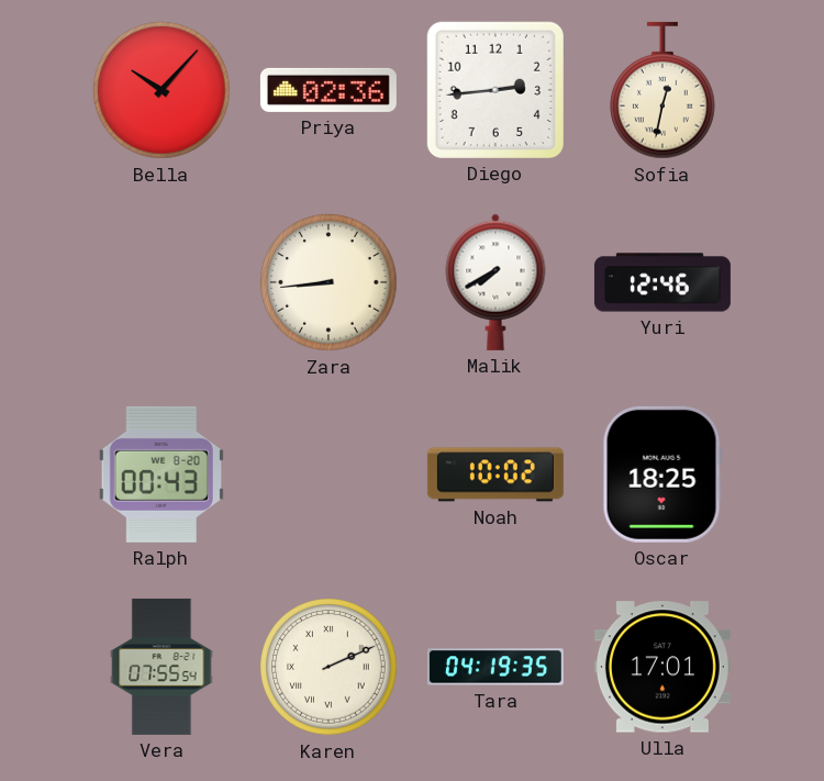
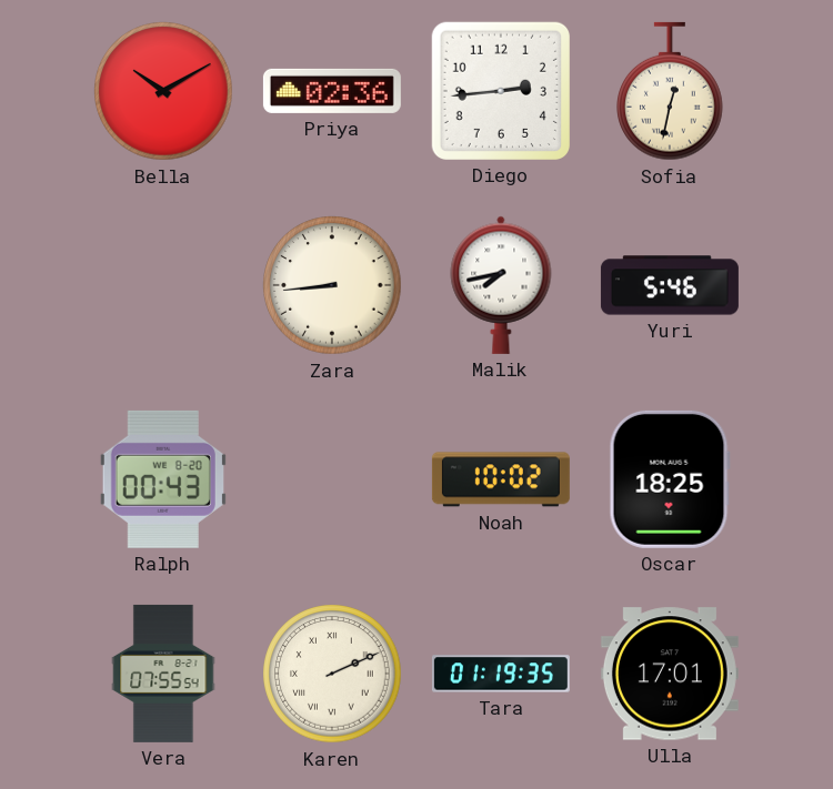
Bella: 10:07 -> 10:10 (163, 91)
Malik: 7:40 -> 7:43 (501, 285)
Yuri: 12:46 -> 5:46 (670, 285)
Tara: 04:19 -> 01:19 (501, 674)
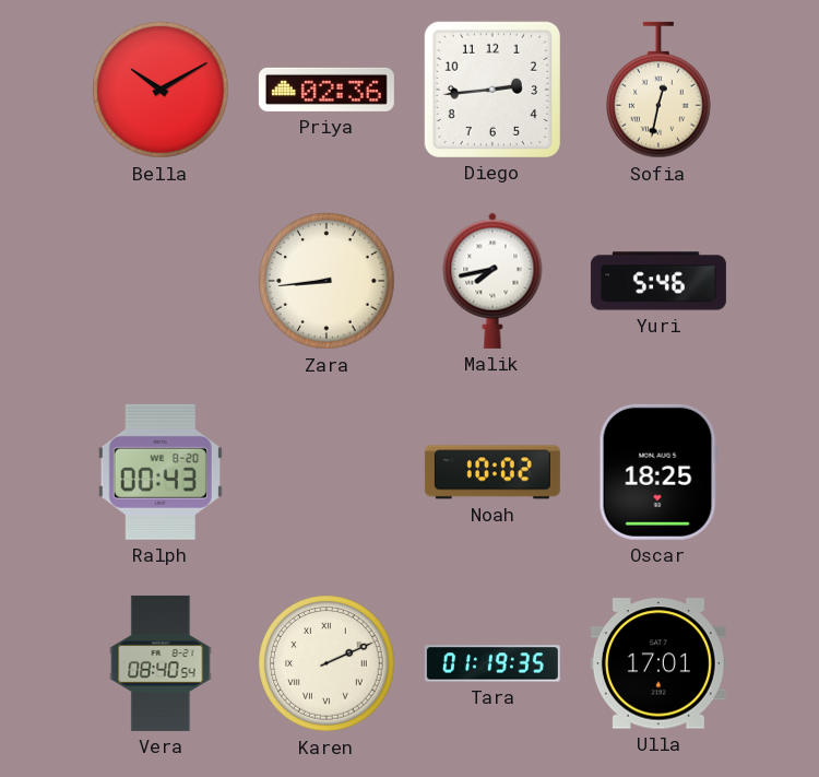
Vera: 07:55 -> 08:40 (161, 663)
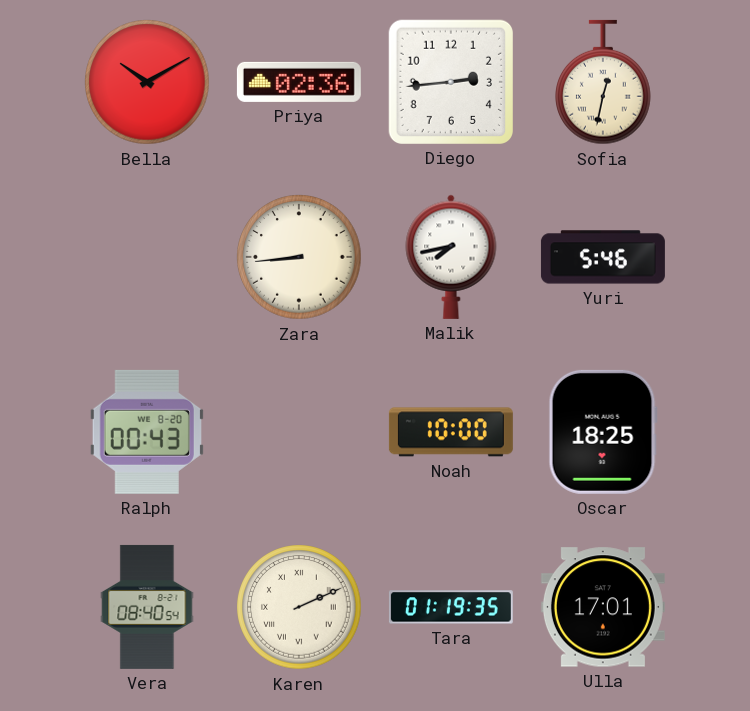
Noah: 10:02 -> 10:00 (451, 432)
